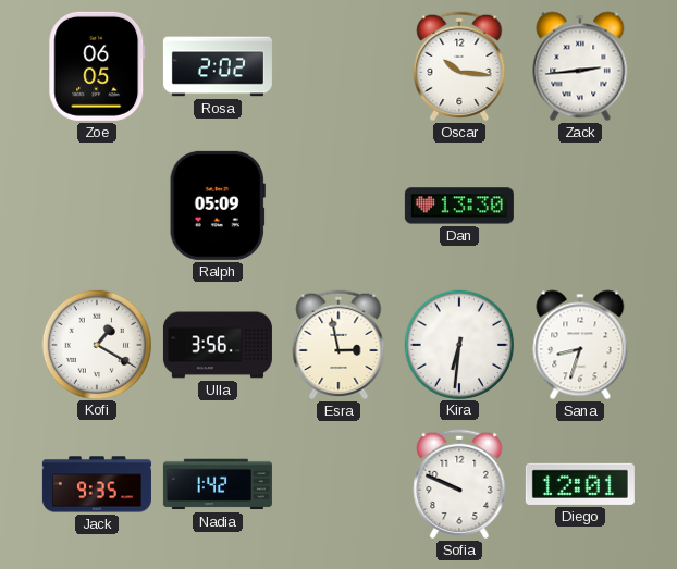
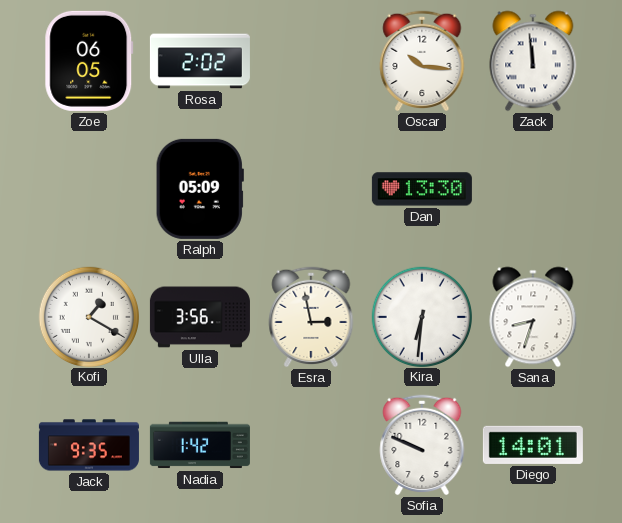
Zack: 2:44 -> 11:59 (533, 61)
Diego: 12:01 -> 14:01 (533, 445)
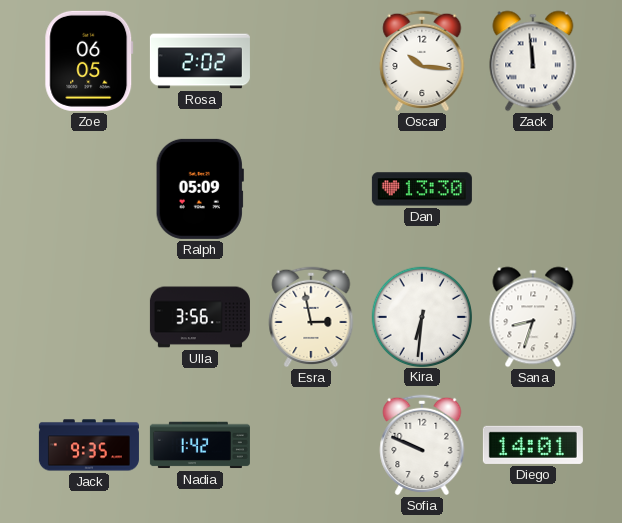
Kofi: 1:20 -> none (88, 316)
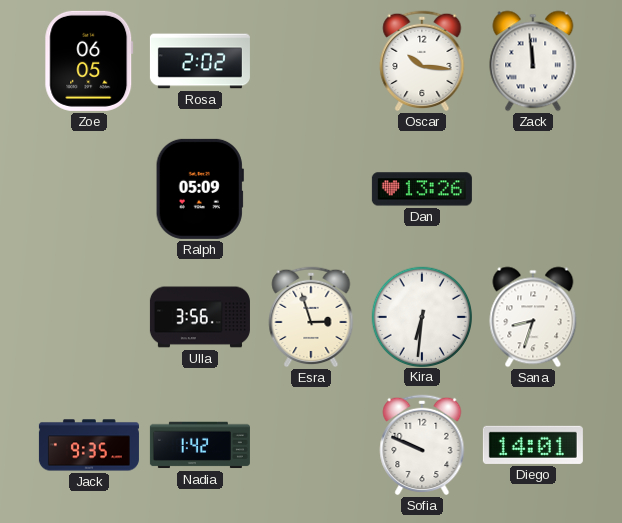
Dan: 13:30 -> 13:26 (422, 189)
Esra: 2:58 -> 2:57 (311, 317)
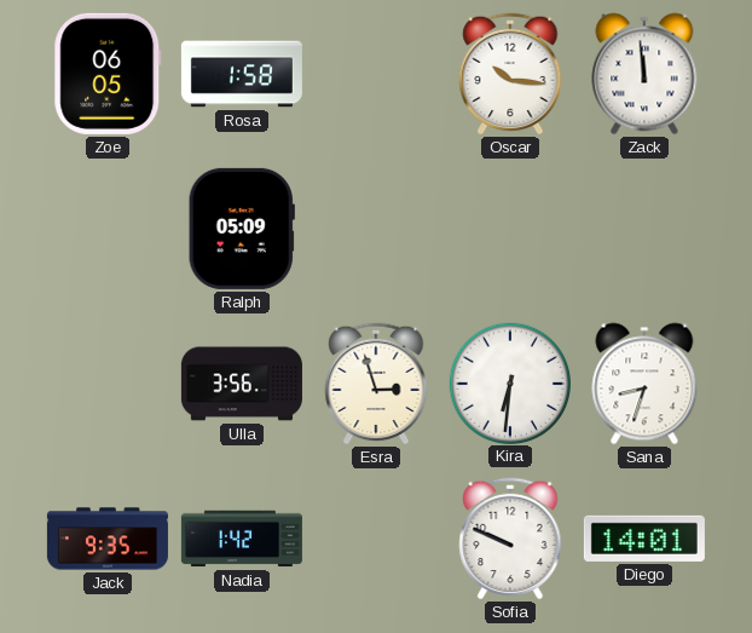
Rosa: 2:02 -> 1:58 (242, 74)
Dan: 13:26 -> none (422, 189)
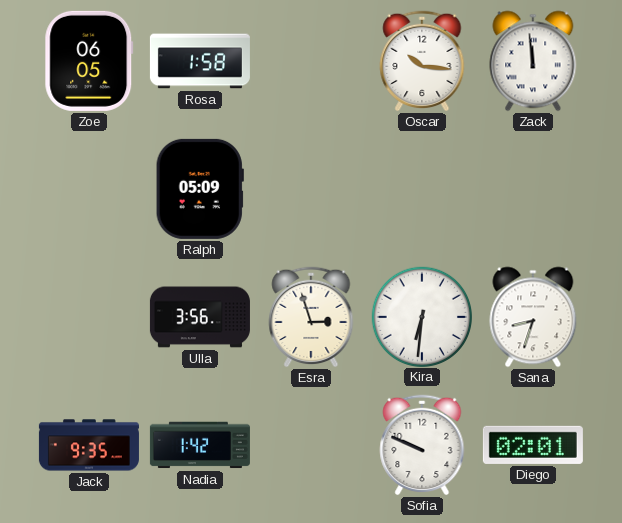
Diego: 14:01 -> 02:01 (533, 445)
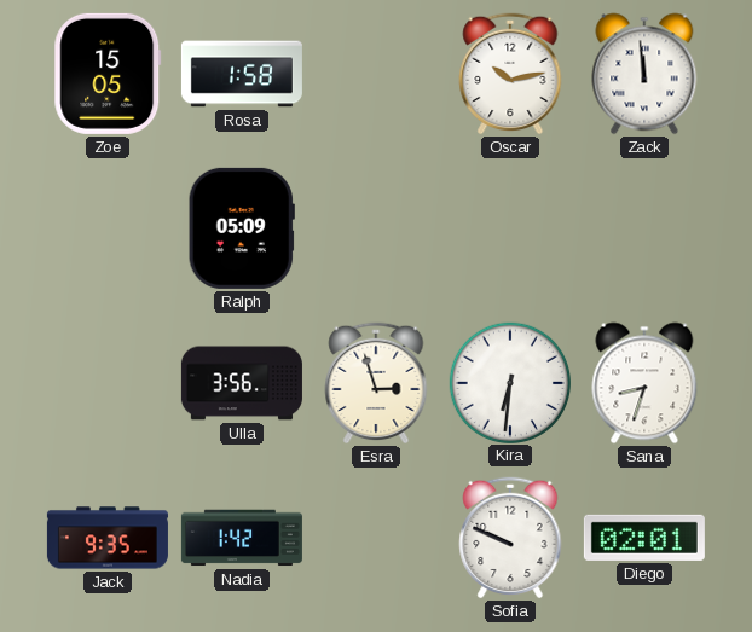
Zoe: 06:05 -> 15:05 (108, 74)
Oscar: 10:16 -> 10:13 (510, 74)
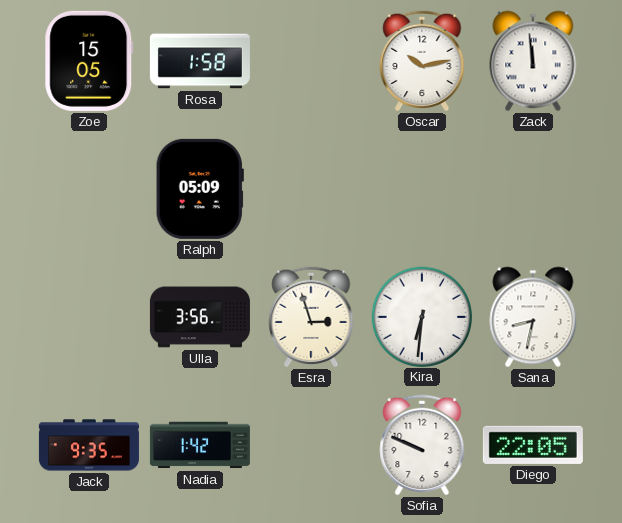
Sana: 8:33 -> 8:32 (533, 317)
Diego: 02:01 -> 22:05 (533, 445)
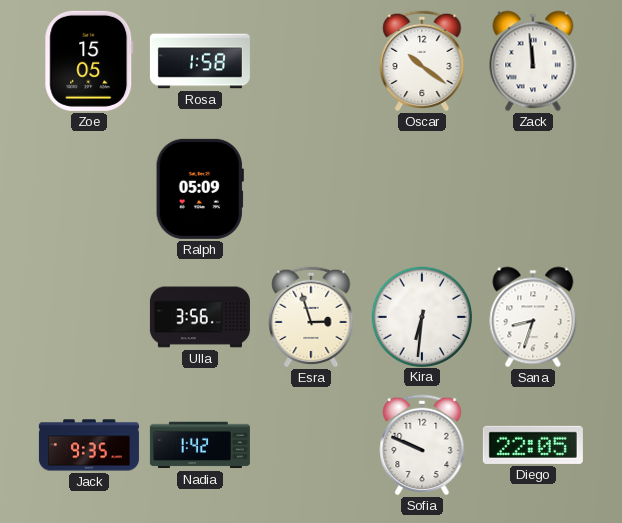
Oscar: 10:13 -> 10:21 (422, 61)
Sana: 8:32 -> 8:33 (533, 317)
